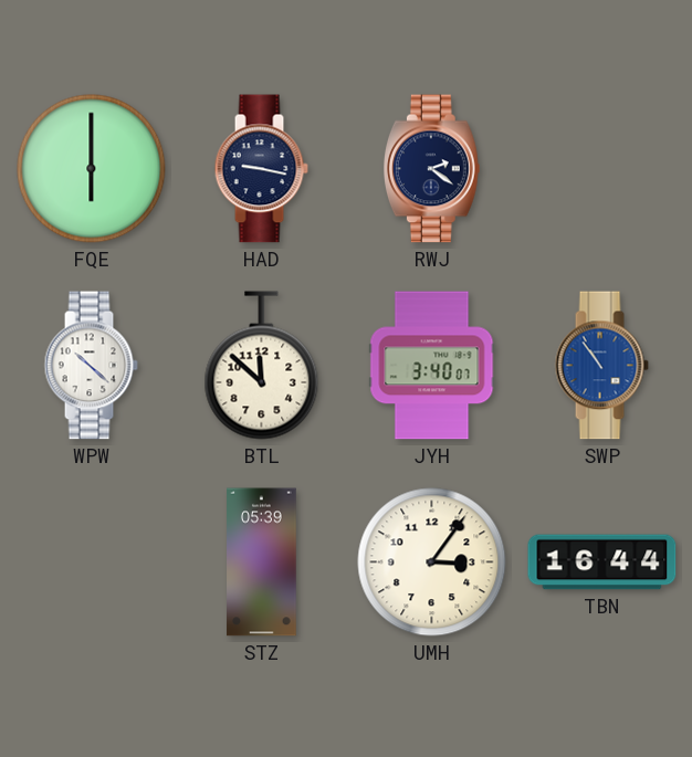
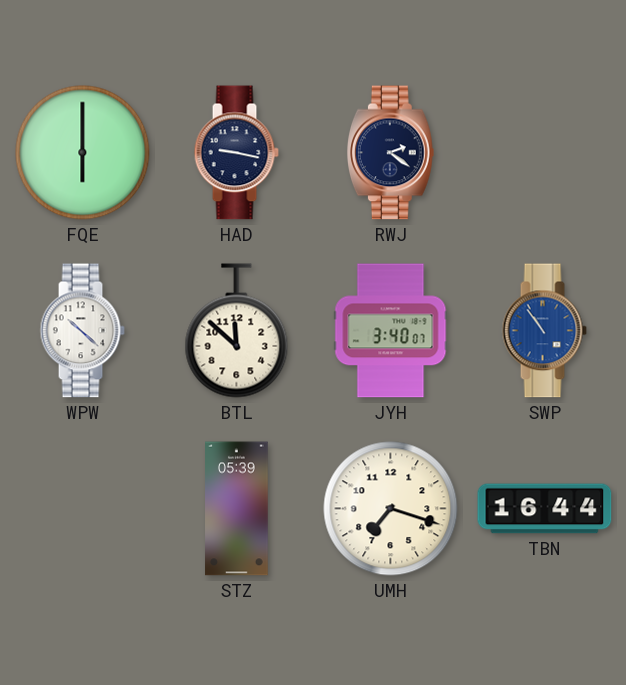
UMH: 3:06 -> 7:18 (391, 509)
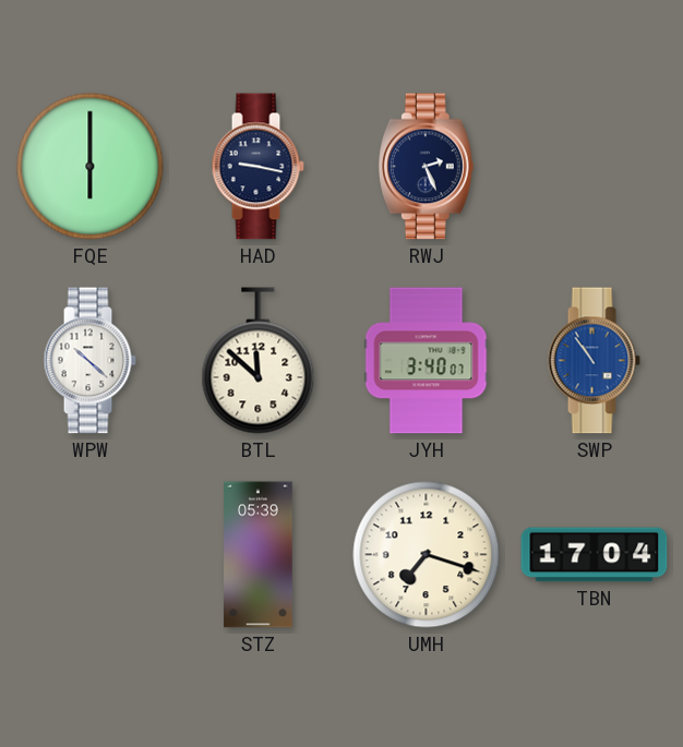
RWJ: 2:21 -> 2:26 (426, 167)
TBN: 16:44 -> 17:04 (595, 555)
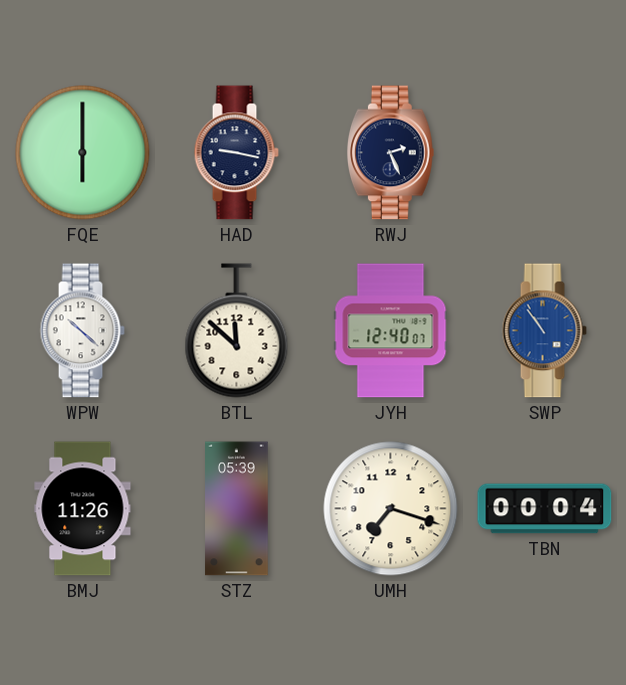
JYH: 3:40 -> 12:40 (391, 331)
BMJ: none -> 11:26 (83, 509)
TBN: 17:04 -> 00:04 (545, 509)
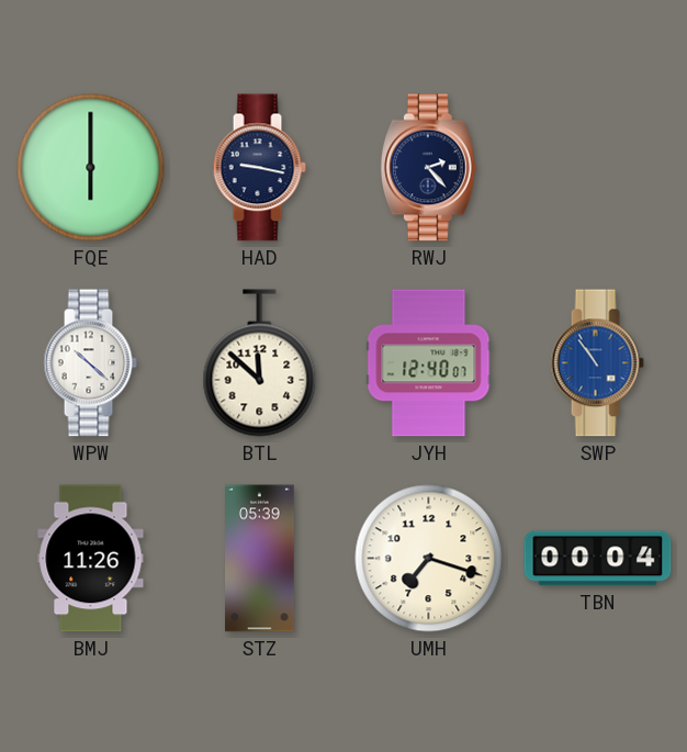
RWJ: 2:26 -> 2:23 (428, 168)
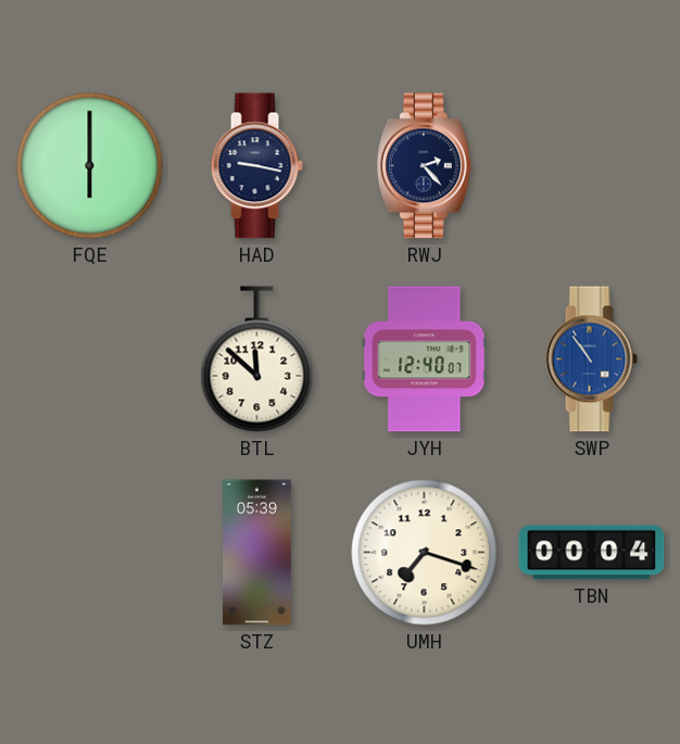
WPW: 10:22 -> none (90, 363)
BMJ: 11:26 -> none (91, 559)
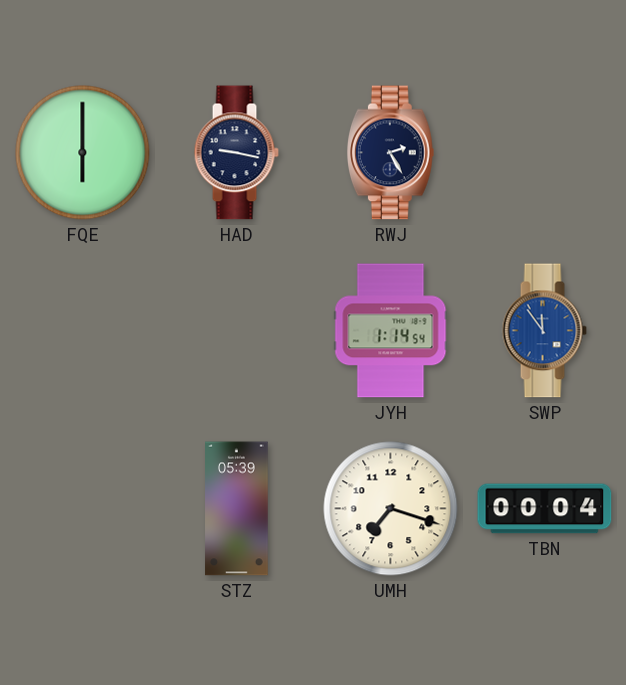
RWJ: 2:23 -> 2:25 (390, 153)
BTL: 11:52 -> none (257, 360)
JYH: 12:40 -> 1:14 (391, 331)
SWP: 10:54 -> 11:54 (544, 331)
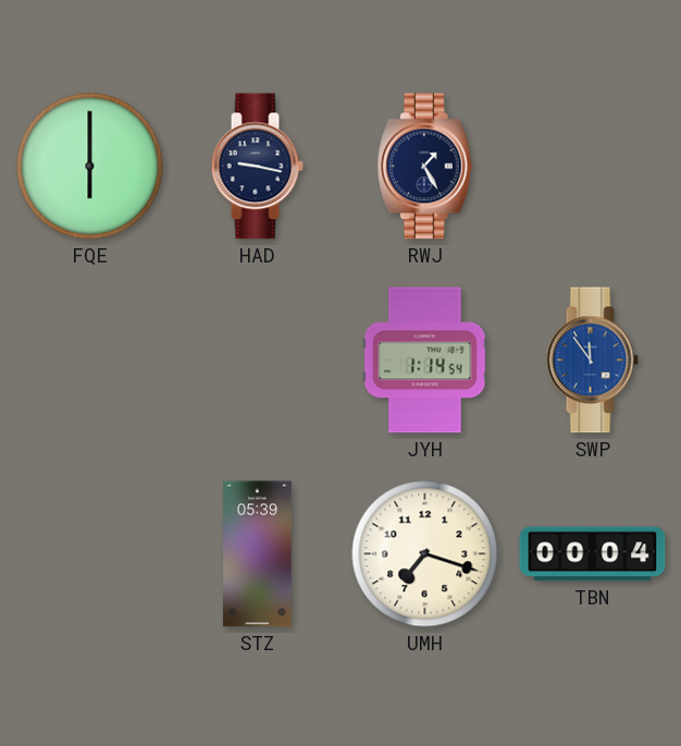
RWJ: 2:25 -> 1:25 (424, 167)
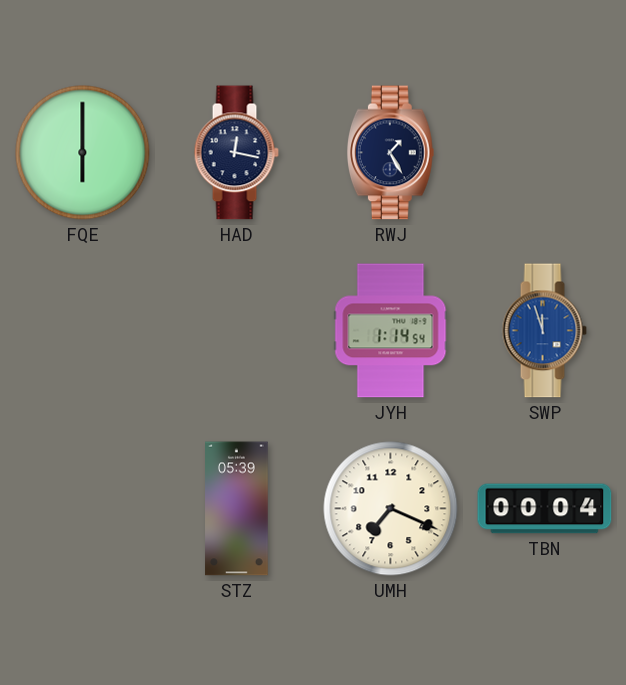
HAD: 9:17 -> 12:17 (236, 153)
SWP: 11:54 -> 11:57 (544, 331)
UMH: 7:18 -> 7:19 (391, 509)
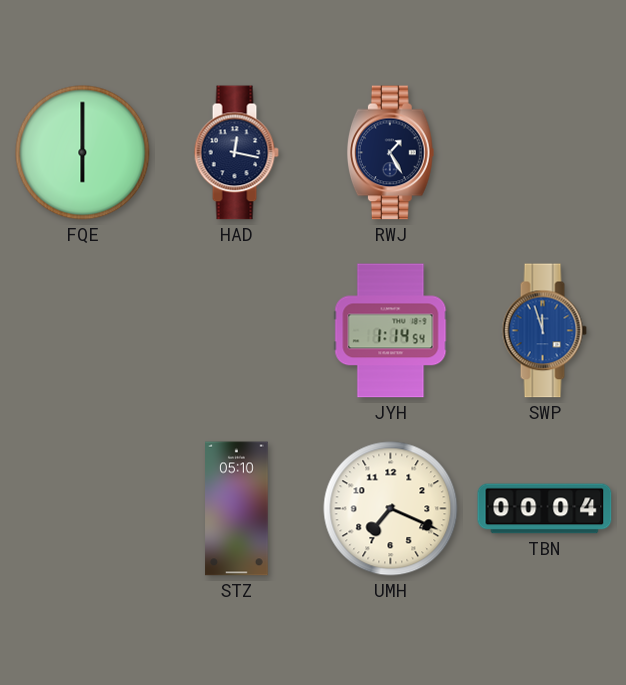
STZ: 05:39 -> 05:10 (237, 509)
